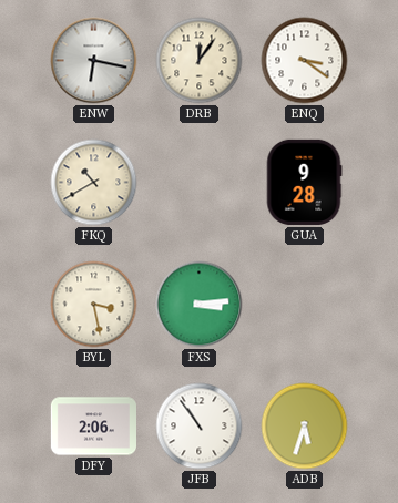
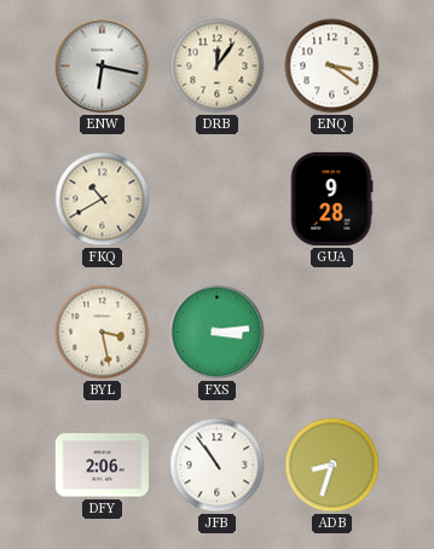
ADB: 5:33 -> 8:33 (332, 466)
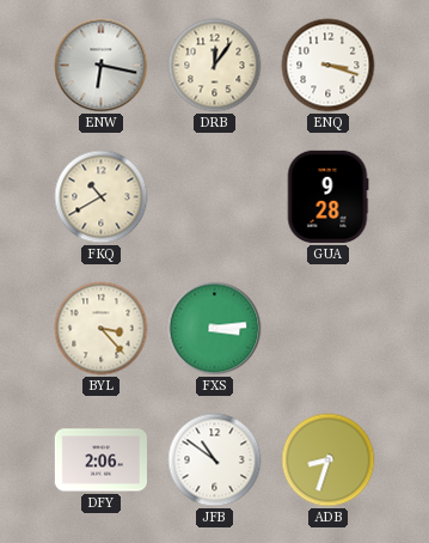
ENQ: 3:21 -> 3:18 (329, 66)
BYL: 3:28 -> 3:23 (102, 329)
JFB: 10:54 -> 10:51 (215, 460)
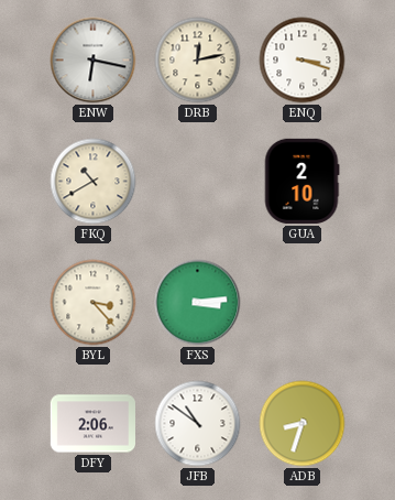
DRB: 12:06 -> 12:13 (198, 61)
GUA: 9:28 -> 2:10 (301, 181)
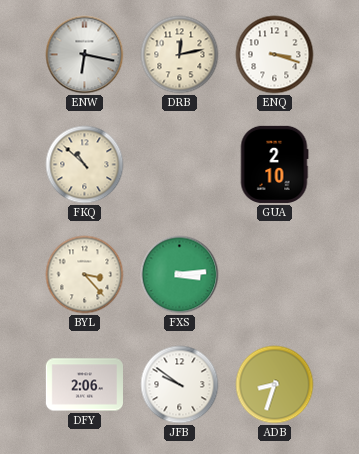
FKQ: 10:40 -> 10:52 (85, 165)
JFB: 10:51 -> 9:51 (180, 385)
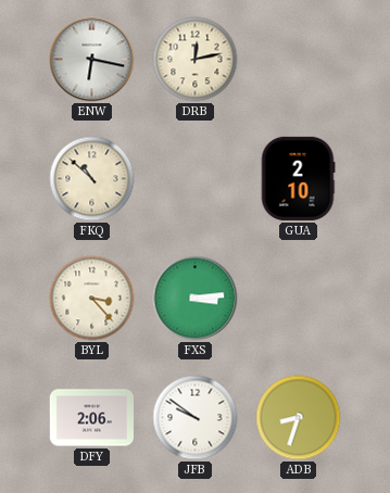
ENQ: 3:18 -> none (275, 55)
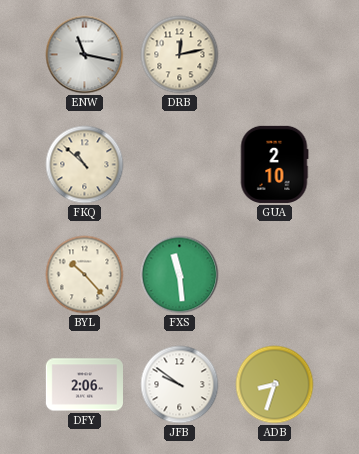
ENW: 6:17 -> 11:17 (85, 55)
BYL: 3:23 -> 10:23 (85, 275)
FXS: 3:14 -> 11:29 (180, 275)
